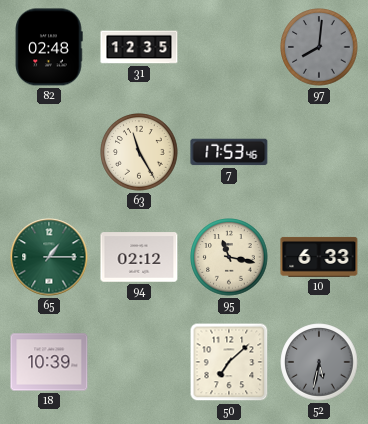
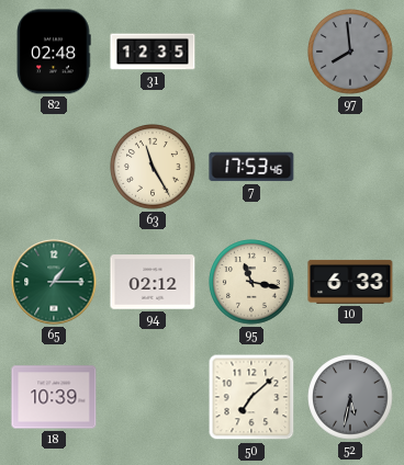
97: 8:01 -> 7:59 (350, 52)
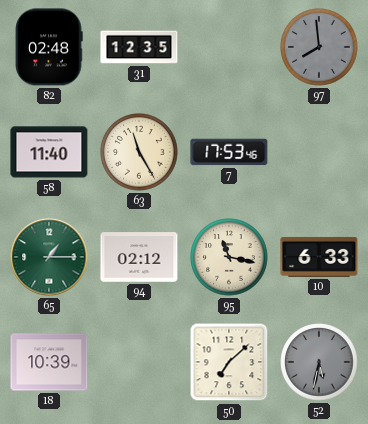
58: none -> 11:40 (49, 152)
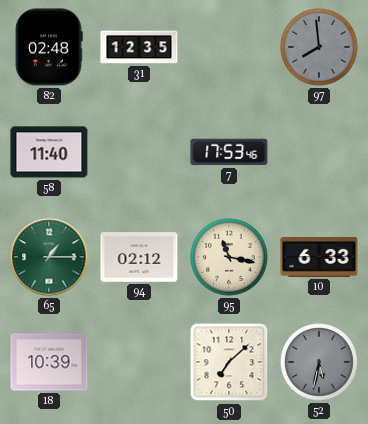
63: 11:25 -> none (139, 152)
